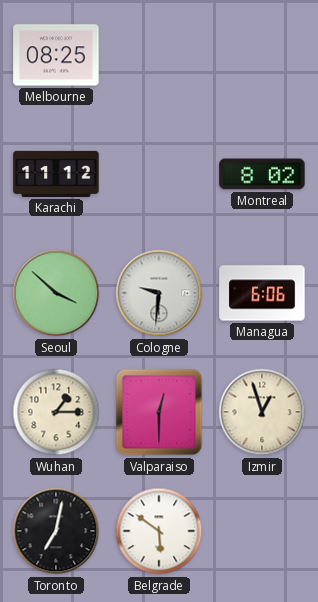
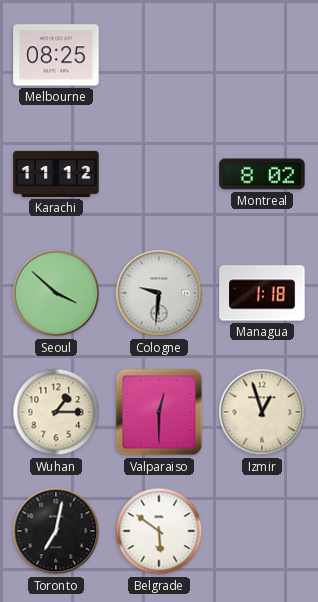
Managua: 6:06 -> 1:18 (262, 293)
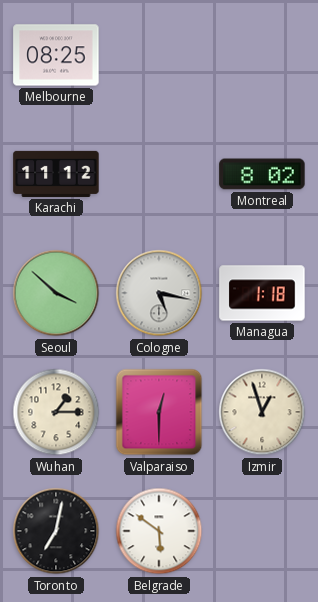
Cologne: 9:31 -> 5:17 (159, 293)
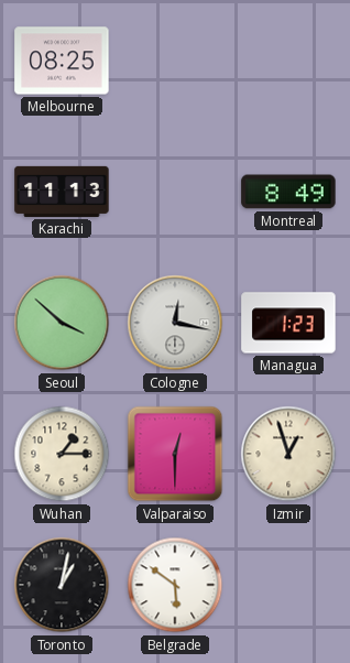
Karachi: 11:12 -> 11:13 (62, 192)
Montreal: 8:02 -> 8:49 (288, 192)
Cologne: 5:17 -> 12:17 (175, 323)
Managua: 1:18 -> 1:23 (288, 323)
Toronto: 7:02 -> 1:02 (62, 585)
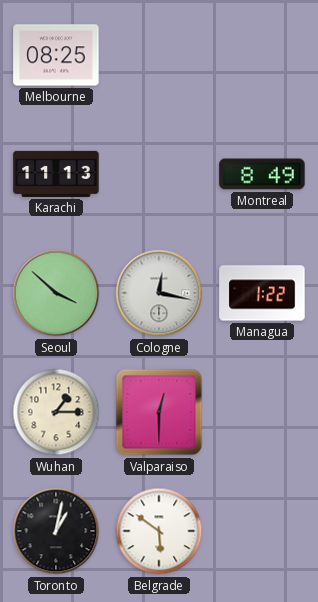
Managua: 1:23 -> 1:22 (262, 293)
Izmir: 12:57 -> none (288, 454)
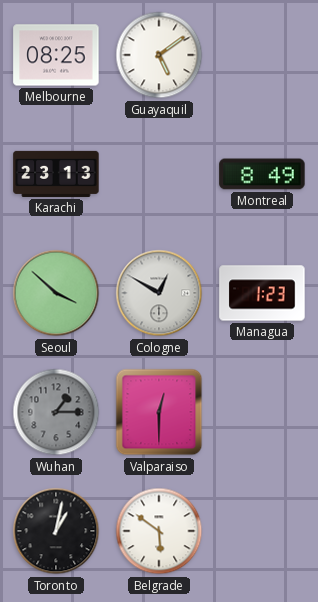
Guayaquil: none -> 5:09 (159, 55)
Karachi: 11:13 -> 23:13 (56, 174)
Cologne: 12:17 -> 12:50 (159, 293)
Managua: 1:22 -> 1:23 (262, 293)
Wuhan dial: cream -> grey (56, 412)
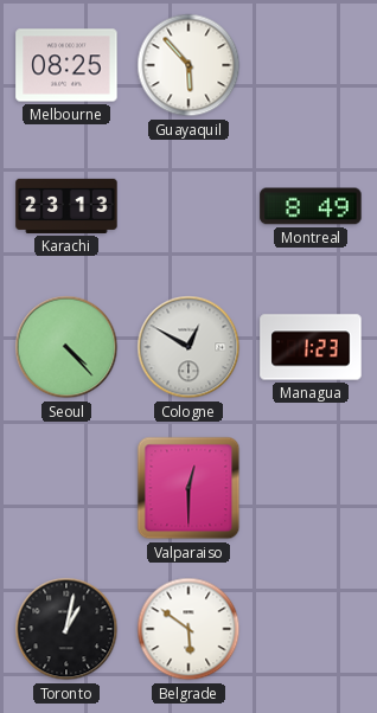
Guayaquil: 5:09 -> 5:53 (188, 65)
Seoul: 3:52 -> 4:23 (66, 347)
Wuhan: 1:15 -> none (56, 412)
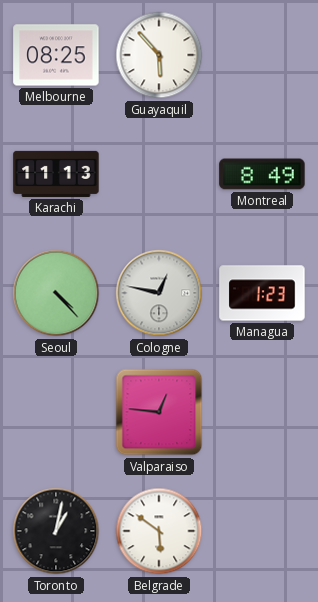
Karachi: 23:13 -> 11:13 (56, 174)
Cologne: 12:50 -> 12:47 (159, 293)
Valparaiso: 12:30 -> 12:46 (159, 412)
